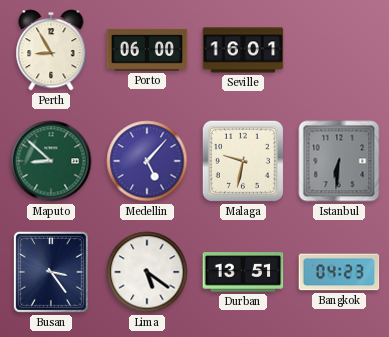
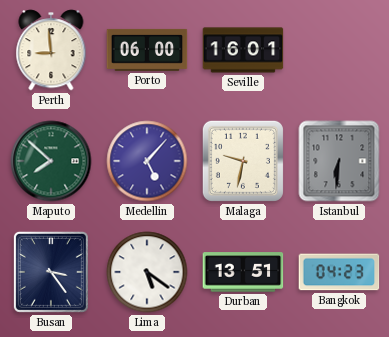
Perth: 8:55 -> 8:59 (51, 50)
Maputo: 8:52 -> 7:52 (51, 161)
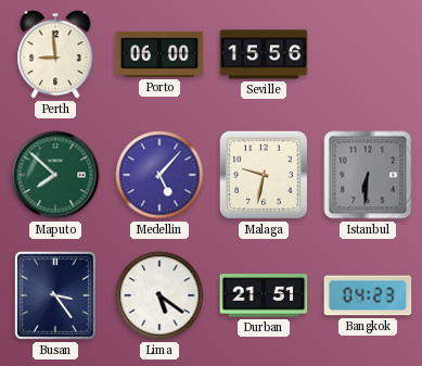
Seville: 16:01 -> 15:56 (264, 54)
Durban: 13:51 -> 21:51 (264, 295)
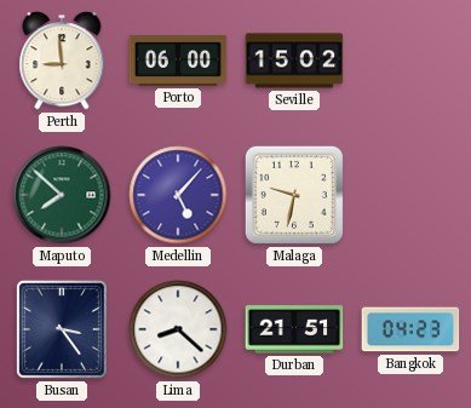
Seville: 15:56 -> 15:02 (294, 61)
Istanbul: 6:31 -> none (368, 175)
Lima: 5:21 -> 8:22 (178, 329)
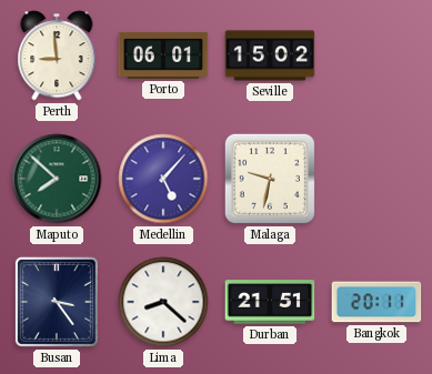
Porto: 06:00 -> 06:01 (163, 55)
Bangkok: 04:23 -> 20:11 (376, 302)
